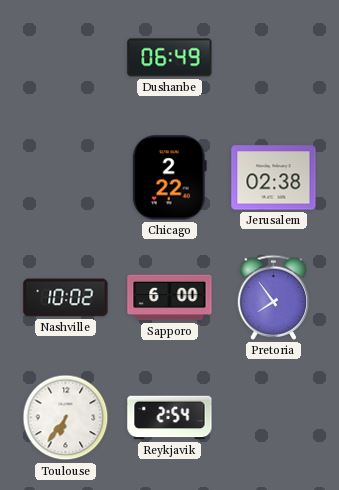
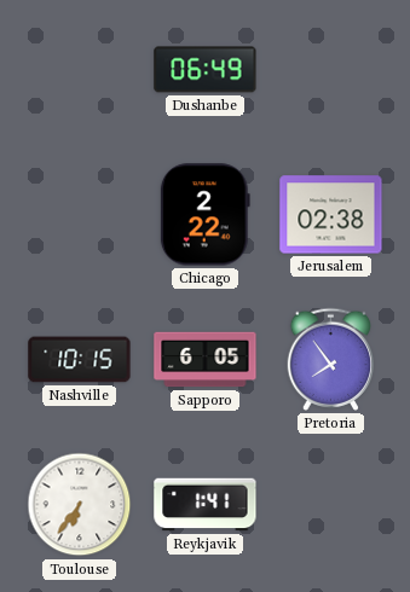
Nashville: 10:02 -> 10:15 (80, 360)
Sapporo: 6:00 -> 6:05 (206, 360)
Reykjavik: 2:54 -> 1:41 (206, 505)
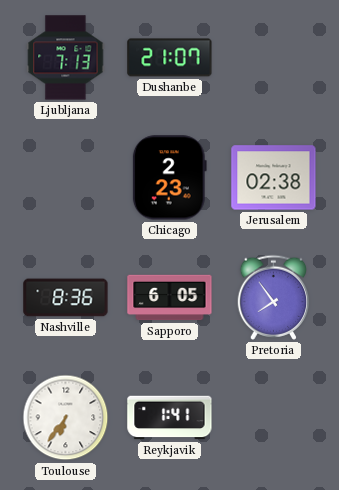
Ljubljana: none -> 7:13 (66, 58)
Dushanbe: 06:49 -> 21:07 (170, 58)
Chicago: 2:22 -> 2:23 (169, 178)
Nashville: 10:15 -> 8:36 (66, 298)
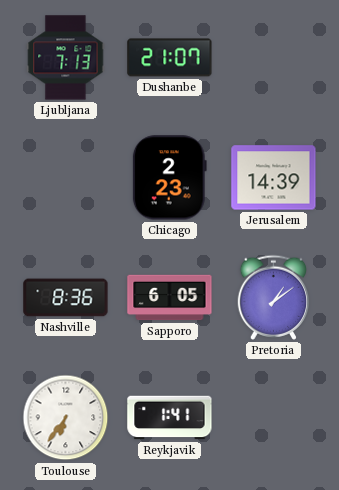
Jerusalem: 02:38 -> 14:39 (274, 178)
Pretoria: 7:54 -> 1:09 (274, 297)
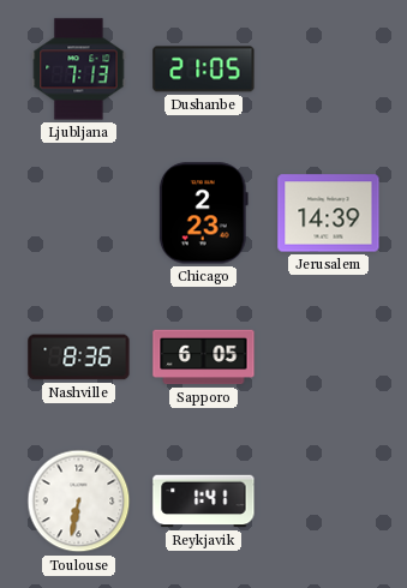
Dushanbe: 21:07 -> 21:05 (204, 70)
Pretoria: 1:09 -> none (274, 297)
Toulouse: 6:36 -> 6:32 (79, 502)
